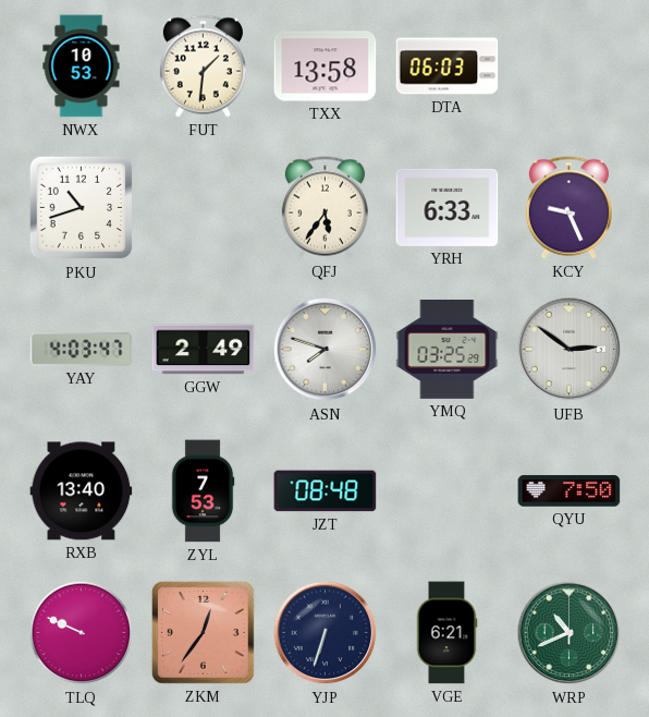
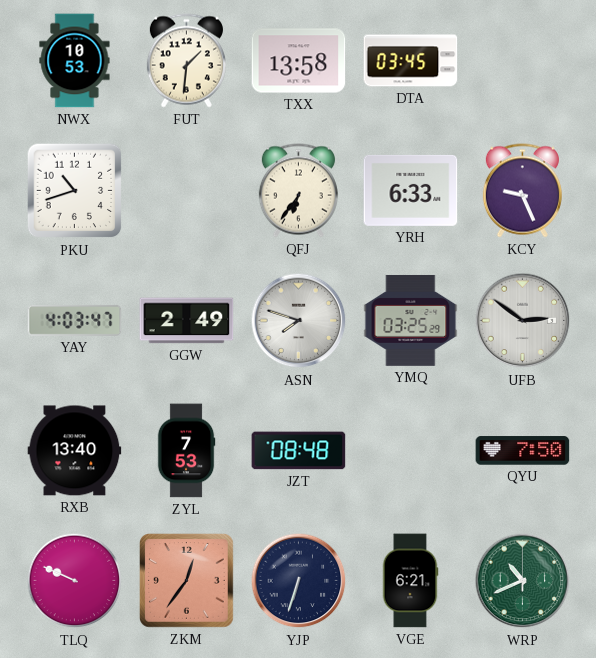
DTA: 06:03 -> 03:45 (411, 61)
QFJ: 5:36 -> 6:36 (298, 191)
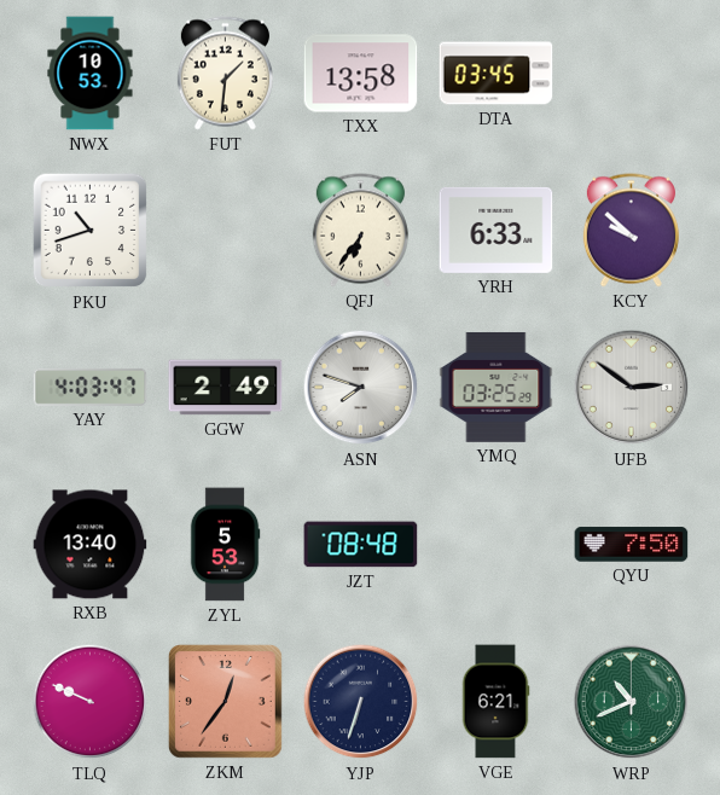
KCY: 9:26 -> 9:52 (631, 231)
ZYL: 7:53 -> 5:53 (225, 545)
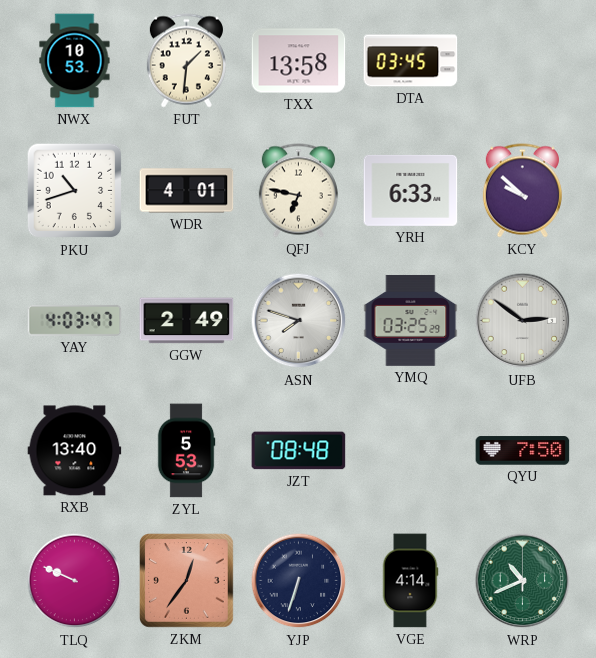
WDR: none -> 4:01 (187, 191)
QFJ: 6:36 -> 6:47 (298, 191)
VGE: 6:21 -> 4:14 (410, 581)
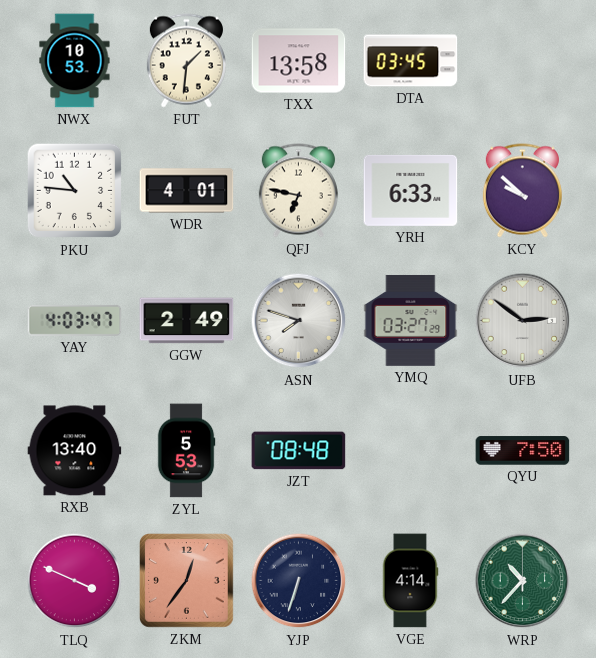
PKU: 10:42 -> 10:46 (75, 191)
YMQ: 03:25 -> 03:27 (411, 320)
TLQ: 9:49 -> 3:49 (75, 581)
WRP: 10:41 -> 10:37 (523, 581)
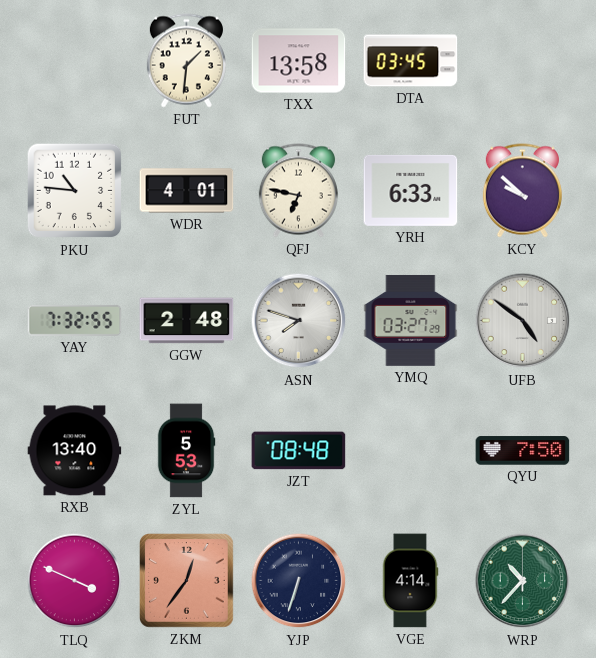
NWX: 10:53 -> none (75, 61)
YAY: 4:03 -> 7:32 (75, 320)
GGW: 2:49 -> 2:48 (187, 321)
UFB: 2:51 -> 4:51 (523, 321)
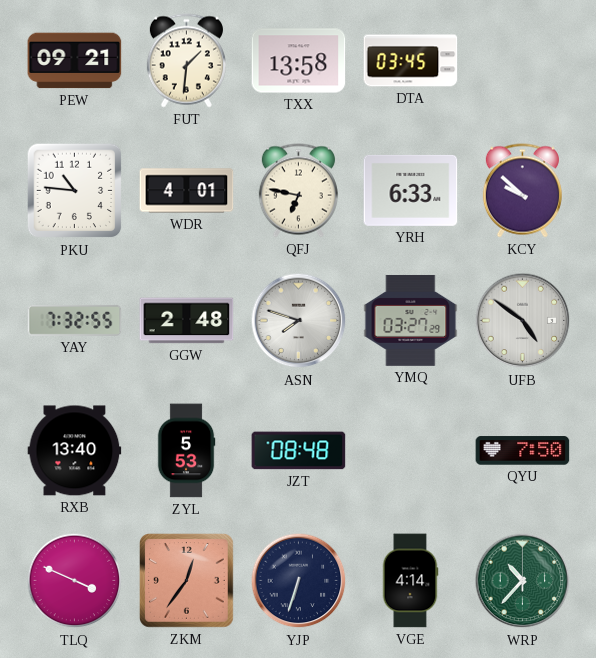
PEW: none -> 09:21 (75, 61)
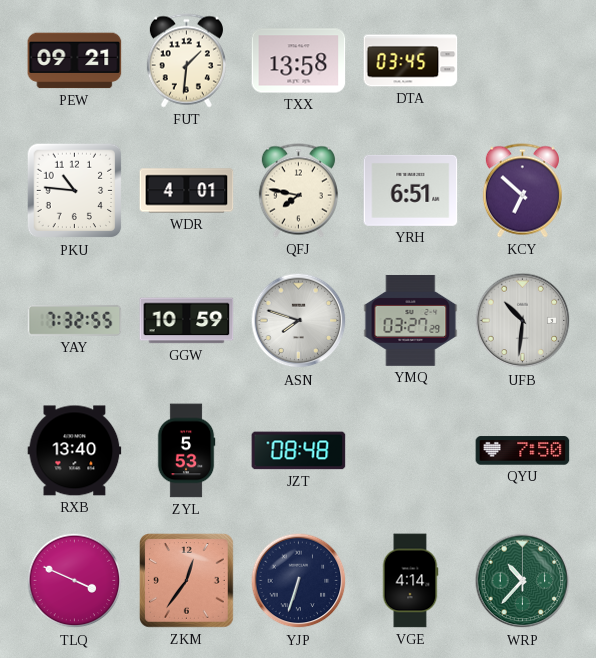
QFJ: 6:47 -> 7:47 (298, 191)
YRH: 6:33 -> 6:51 (411, 190)
KCY: 9:52 -> 6:52 (522, 191)
GGW: 2:48 -> 10:59 (187, 321)
UFB: 4:51 -> 10:31 (523, 321)
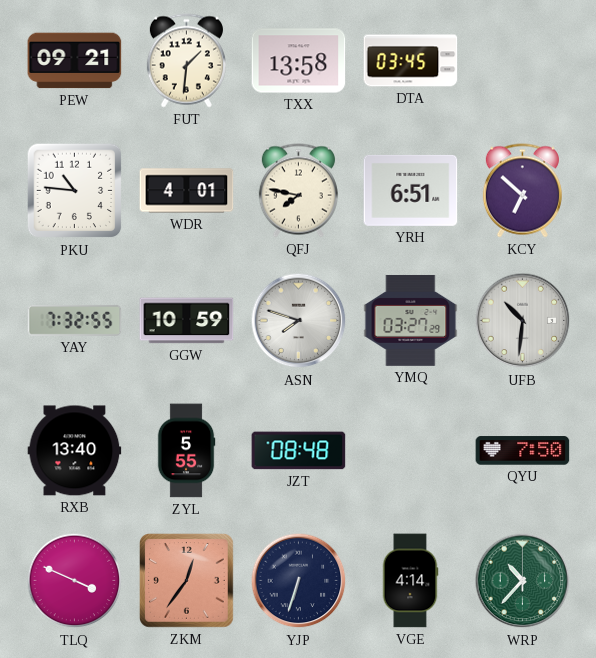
ZYL: 5:53 -> 5:55 (186, 451)
